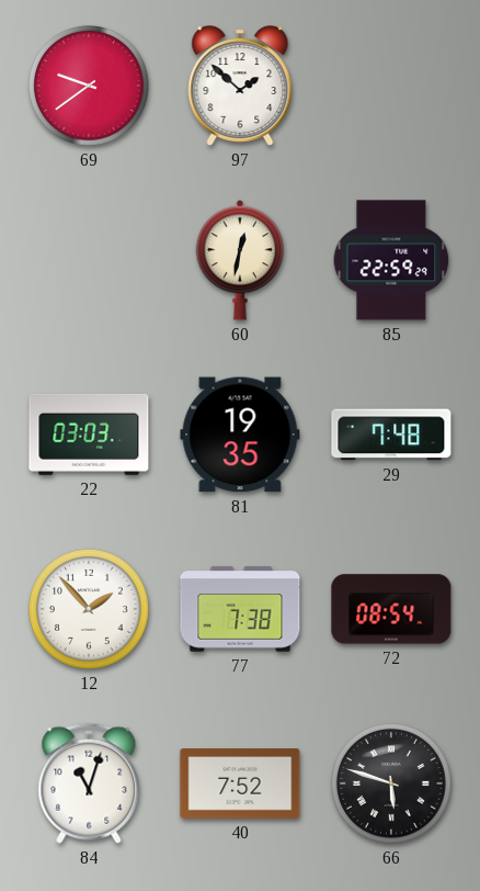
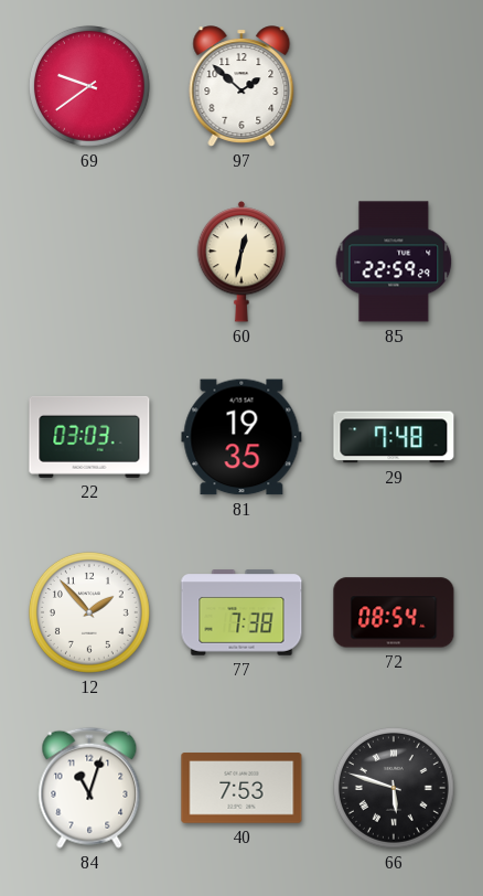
40: 7:52 -> 7:53 (241, 788)
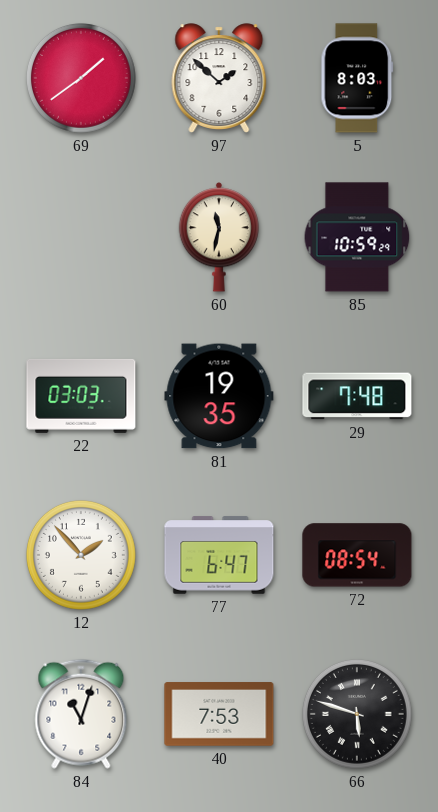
69: 9:39 -> 1:39 (81, 78)
5: none -> 8:03 (357, 78)
60: 12:32 -> 11:32 (219, 237)
85: 22:59 -> 10:59 (357, 237)
77: 7:38 -> 6:47 (219, 555)
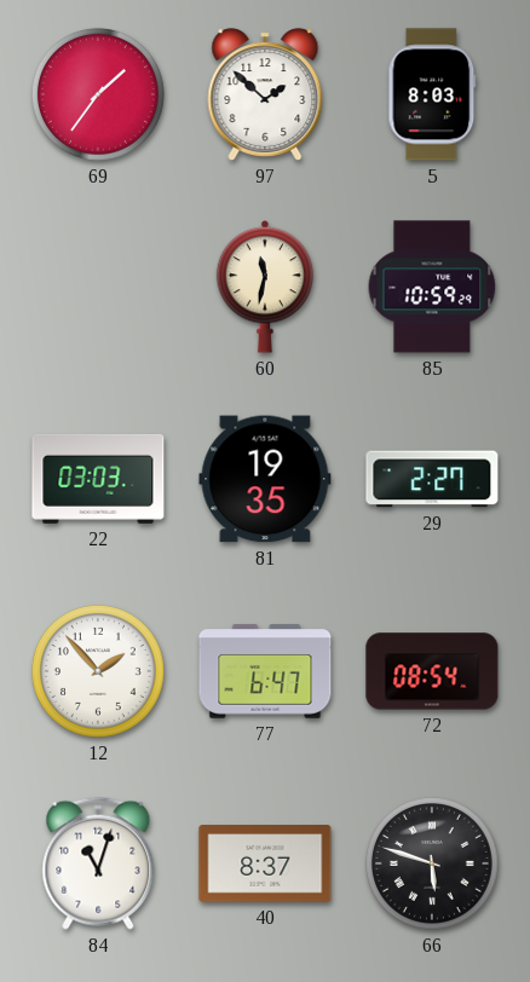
69: 1:39 -> 1:36 (98, 94)
29: 7:48 -> 2:27 (432, 479)
40: 7:53 -> 8:37 (265, 863)
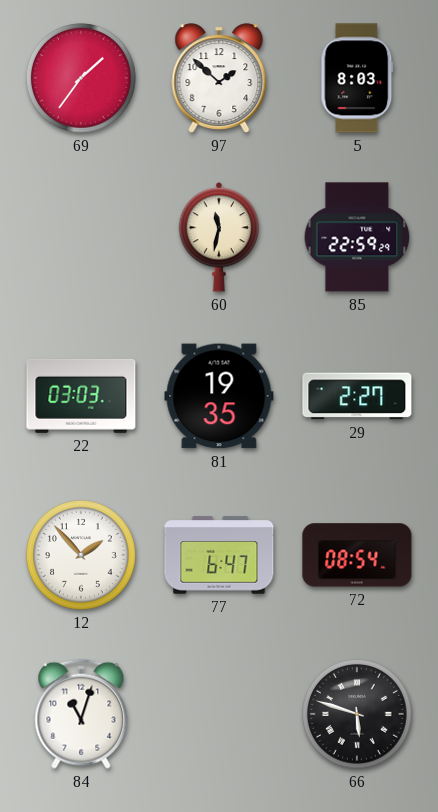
85: 10:59 -> 22:59 (357, 237)
40: 8:37 -> none (265, 863)
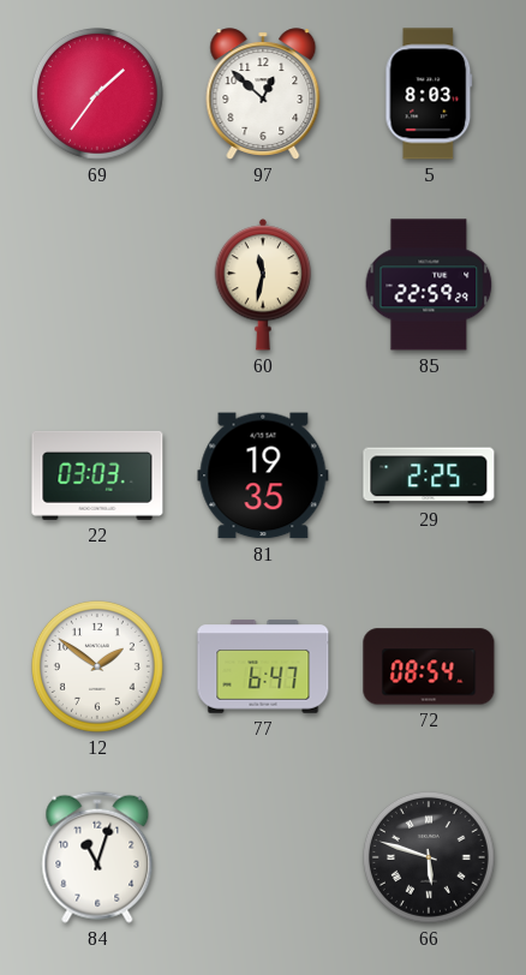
97: 1:52 -> 12:52 (263, 94)
29: 2:27 -> 2:25 (429, 475)
12: 1:53 -> 1:51 (97, 666)
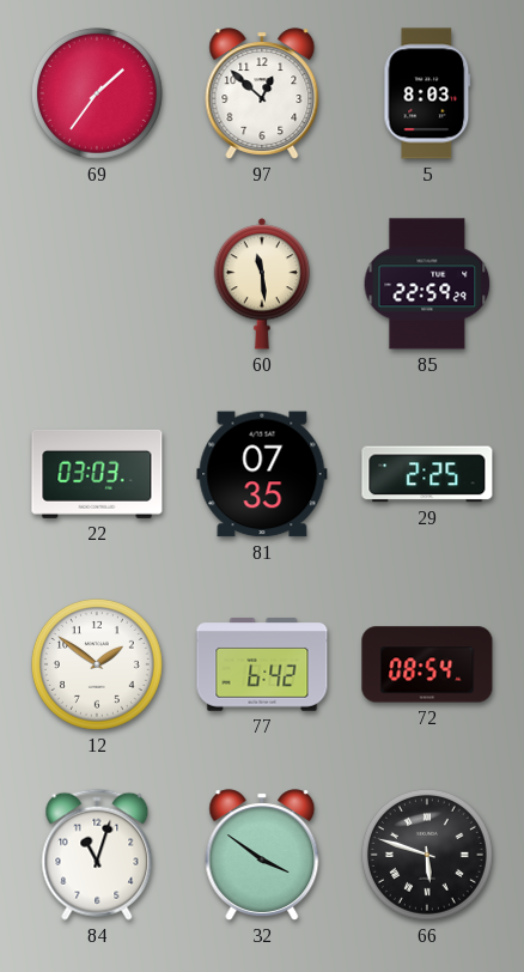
60: 11:32 -> 11:29 (262, 284)
81: 19:35 -> 07:35 (262, 474)
77: 6:47 -> 6:42 (262, 664)
32: none -> 3:51 (262, 855)
